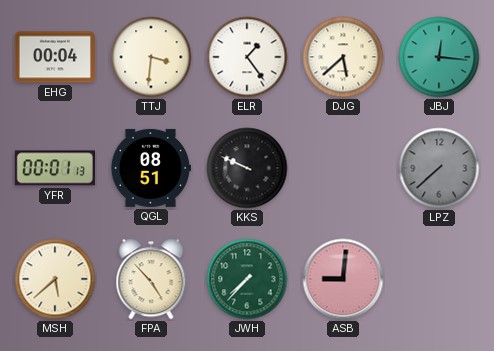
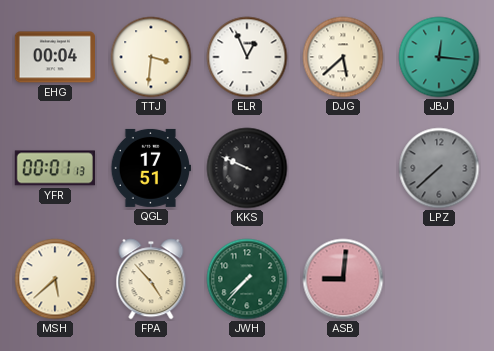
ELR: 1:24 -> 12:56 (247, 57)
QGL: 08:51 -> 17:51 (150, 168)
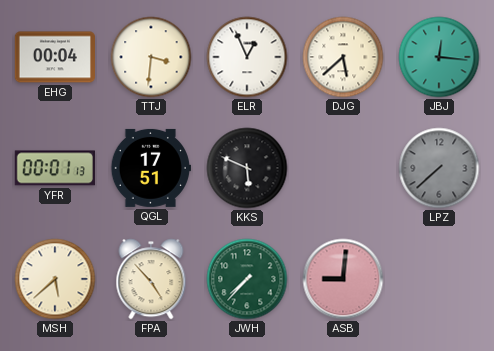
KKS: 9:49 -> 5:49 (247, 168)
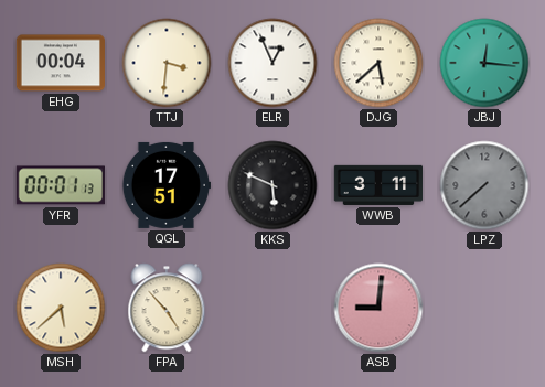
WWB: none -> 3:11 (377, 185)
JWH: 7:37 -> none (247, 279)
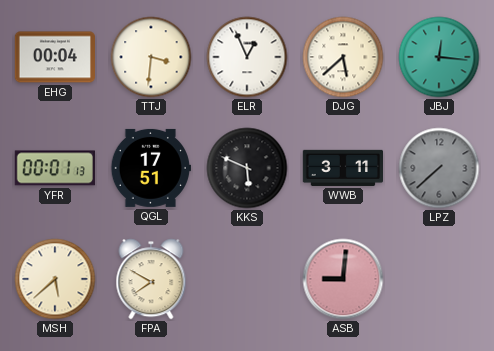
FPA: 4:53 -> 7:50 (151, 279)
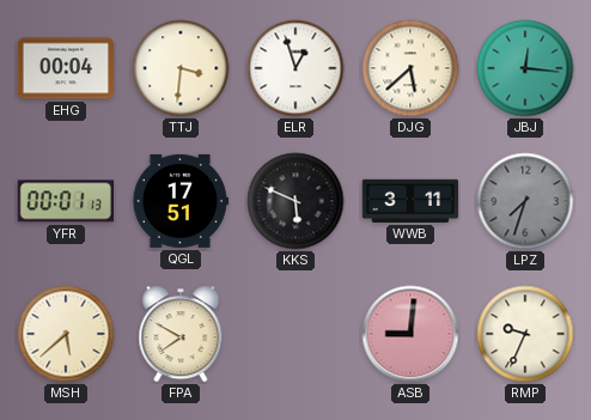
ELR: 12:56 -> 12:57 (295, 68)
LPZ: 7:38 -> 7:33 (525, 201)
RMP: none -> 9:34 (525, 334)
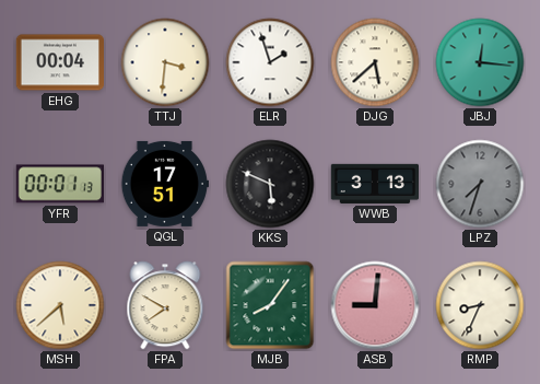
ELR: 12:57 -> 1:57 (270, 62)
WWB: 3:11 -> 3:13 (374, 184)
MJB: none -> 8:06 (270, 305)
RMP: 9:34 -> 8:34 (480, 305)
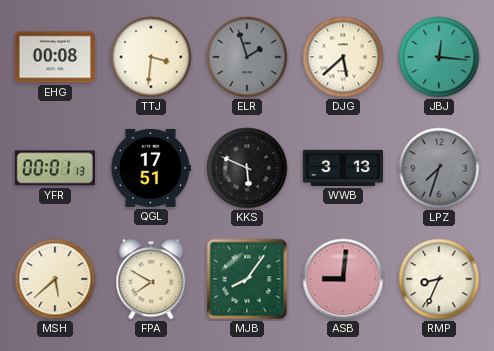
EHG: 00:04 -> 00:08 (54, 57)
ELR dial: white -> grey (247, 57)
